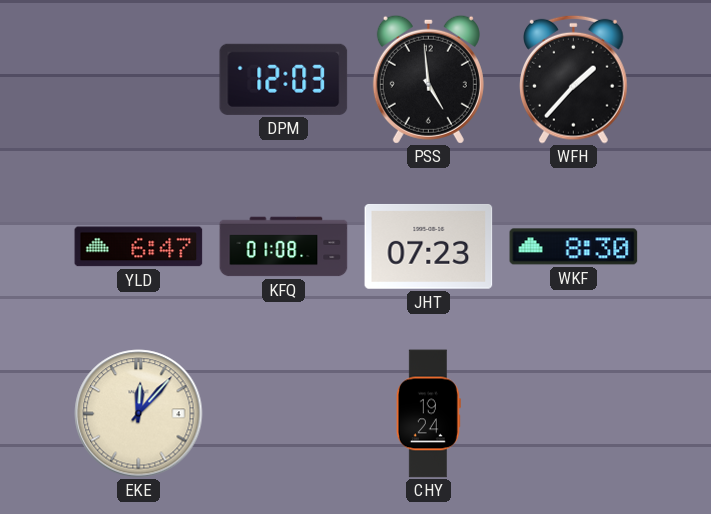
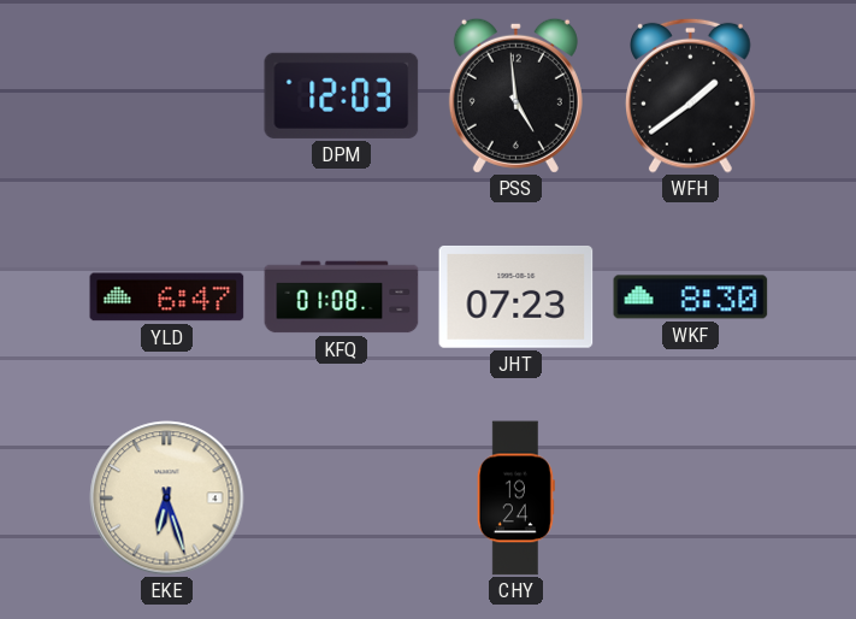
WFH: 1:37 -> 1:39 (691, 95)
EKE: 12:07 -> 6:27 (167, 499)
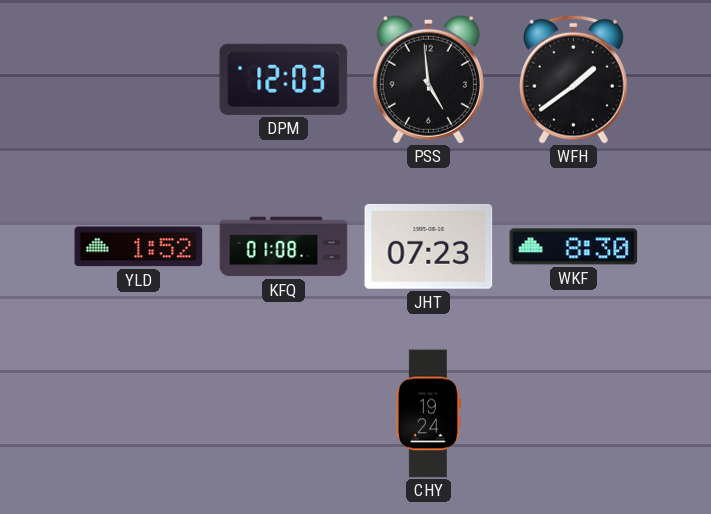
YLD: 6:47 -> 1:52 (139, 247)
EKE: 6:27 -> none (167, 499)
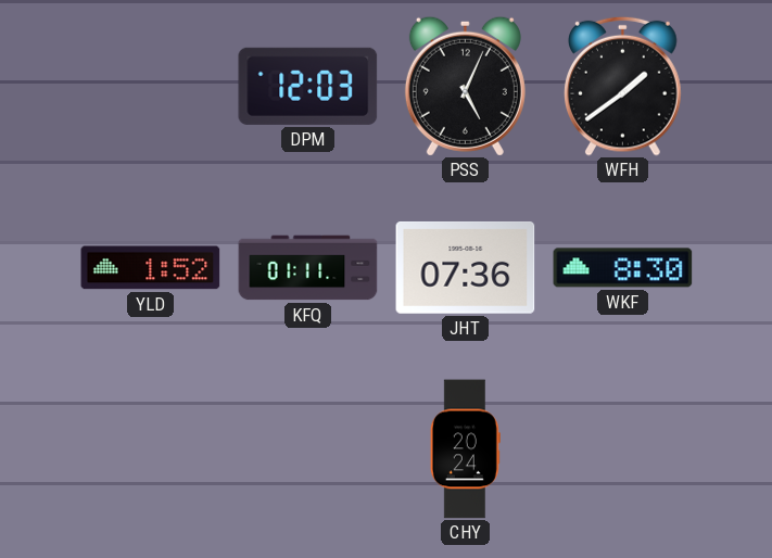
PSS: 4:59 -> 5:04 (465, 86)
KFQ: 01:08 -> 01:11 (308, 268)
JHT: 07:23 -> 07:36 (466, 267)
CHY: 19:24 -> 20:24 (465, 449)
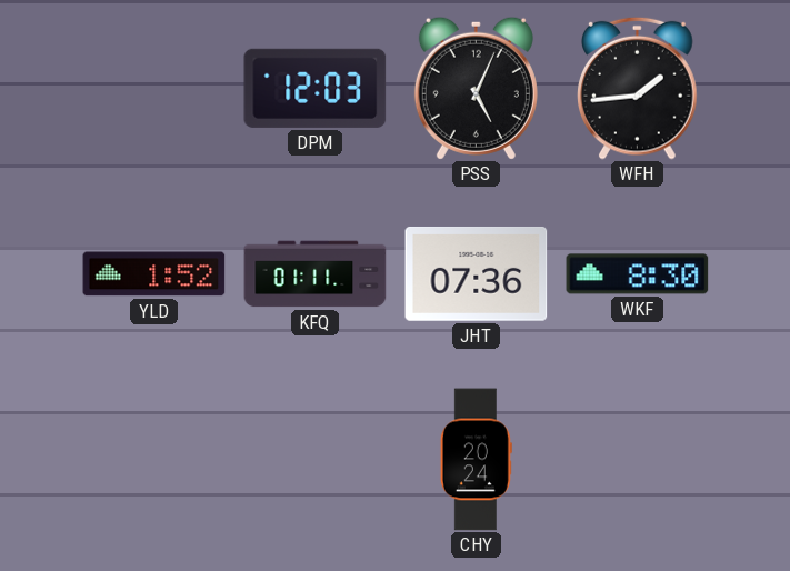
WFH: 1:39 -> 1:44 (638, 88)
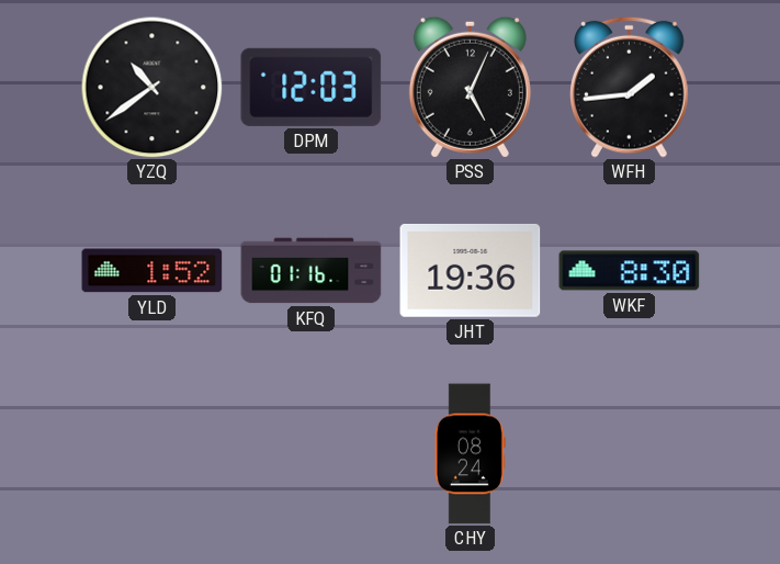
YZQ: none -> 10:39 (151, 87)
KFQ: 01:11 -> 01:16 (312, 271)
JHT: 07:36 -> 19:36 (471, 270)
CHY: 20:24 -> 08:24 (470, 454)
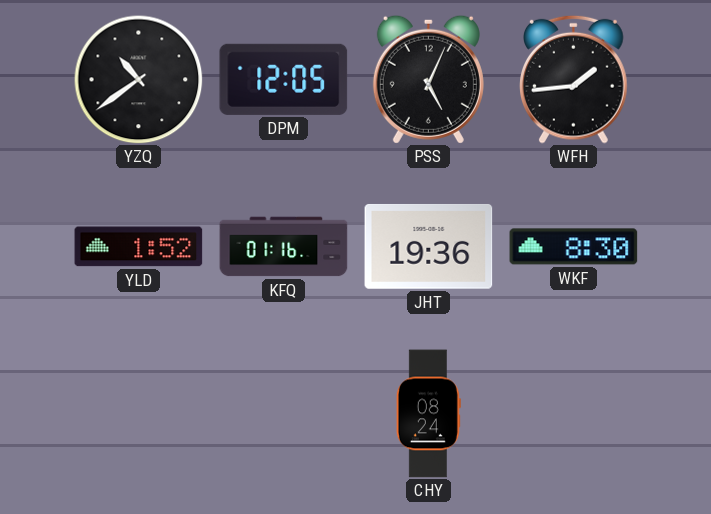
DPM: 12:03 -> 12:05 (284, 79)
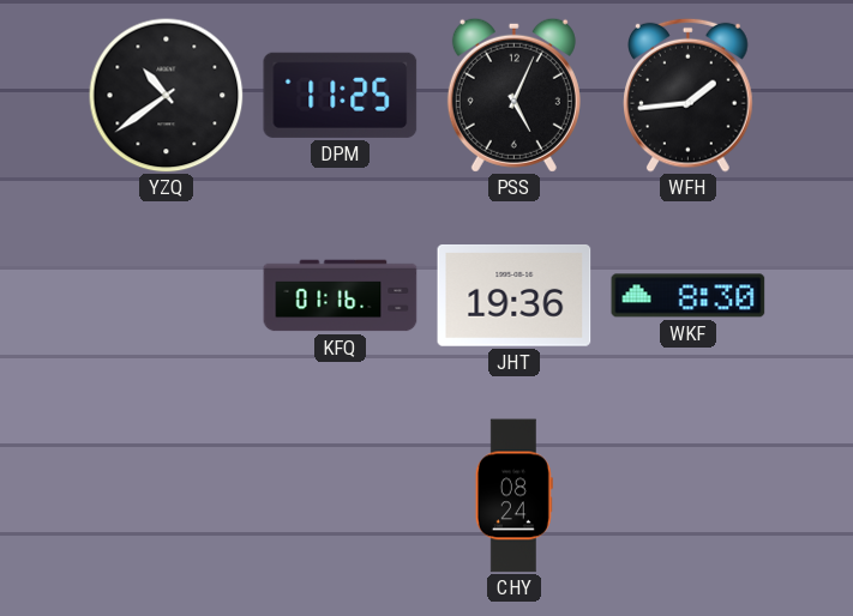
DPM: 12:05 -> 11:25 (341, 95)
YLD: 1:52 -> none (139, 247)
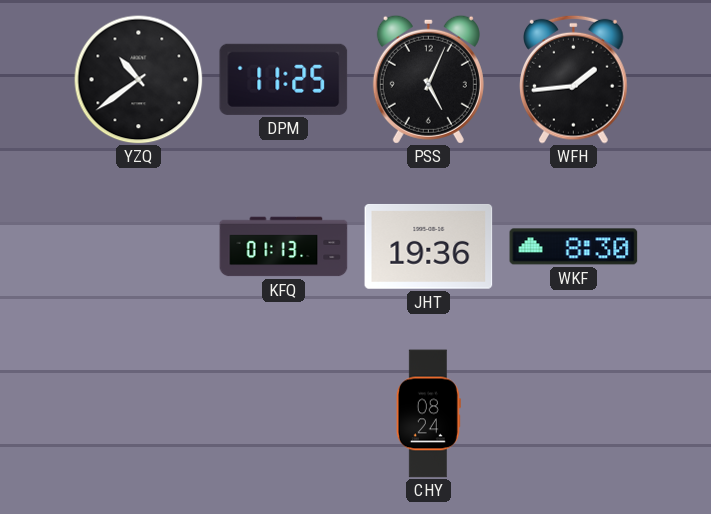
KFQ: 01:16 -> 01:13 (284, 247)
